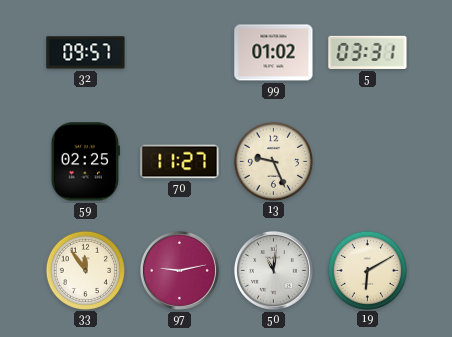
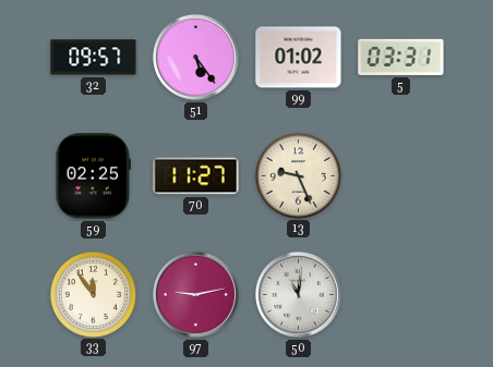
51: none -> 5:24 (195, 57)
19: 6:10 -> none (367, 270)
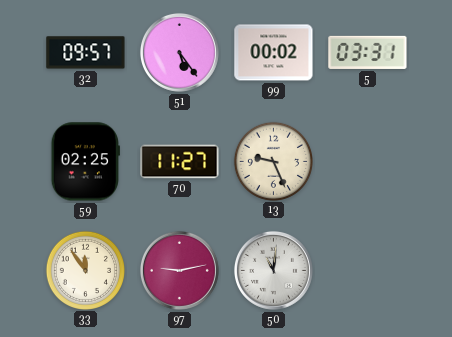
99: 01:02 -> 00:02 (274, 53)
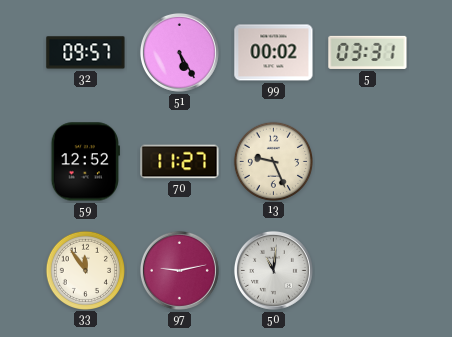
51: 5:24 -> 5:25 (179, 52)
59: 02:25 -> 12:52 (85, 162)
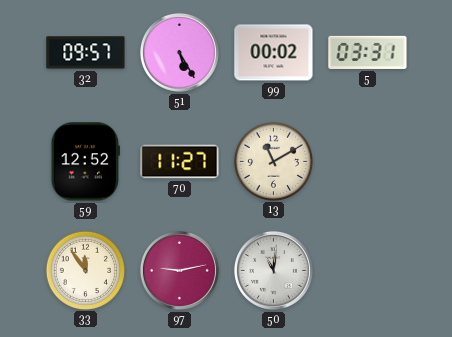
13: 9:26 -> 11:10 (273, 161)
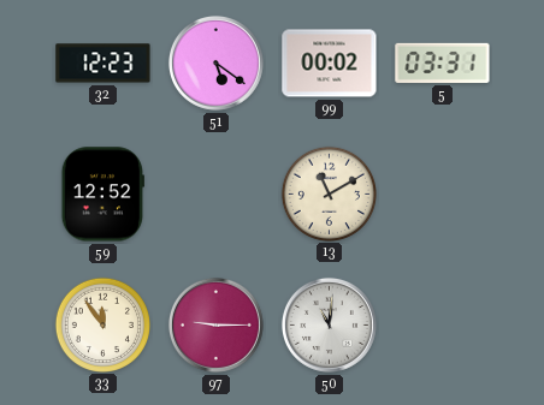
32: 09:57 -> 12:23 (104, 64)
51: 5:25 -> 5:21 (215, 62)
70: 11:27 -> none (180, 162)
97: 9:13 -> 9:15 (215, 324)
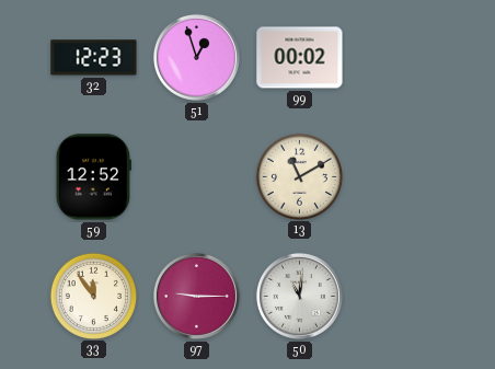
51: 5:21 -> 12:57 (196, 57)
5: 03:31 -> none (443, 62)
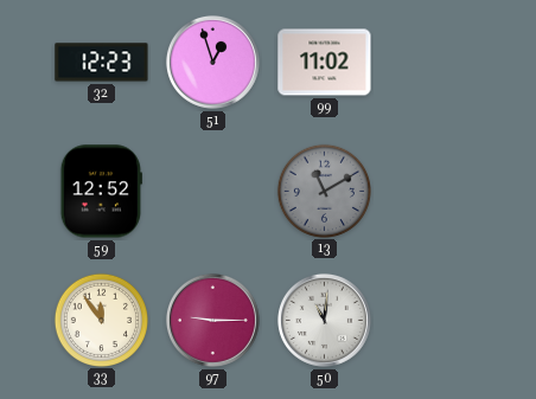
99: 00:02 -> 11:02 (325, 63)
13 dial: cream -> grey (324, 191)
